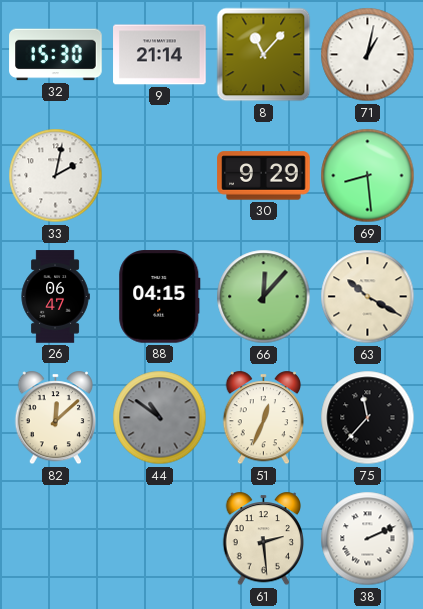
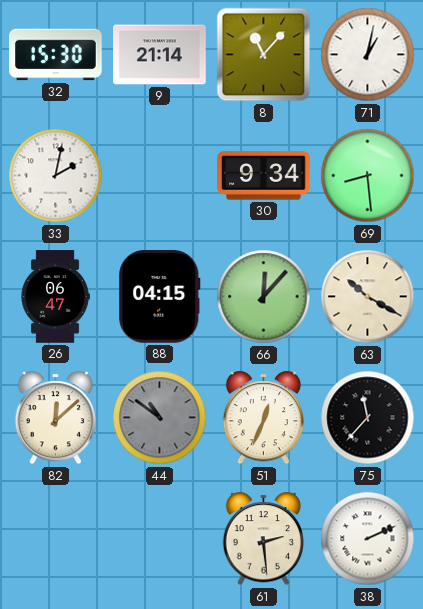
30: 9:29 -> 9:34 (264, 176)
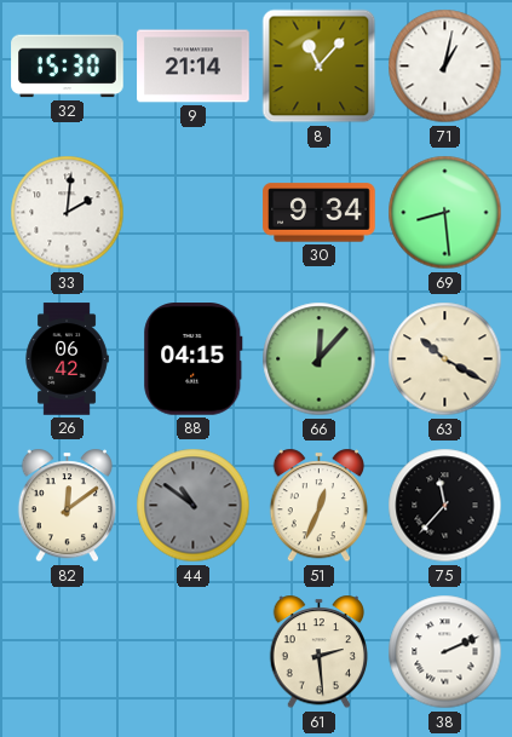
33: 2:02 -> 2:01 (68, 213)
26: 06:47 -> 06:42 (67, 359)
82: 12:08 -> 12:09 (68, 506)
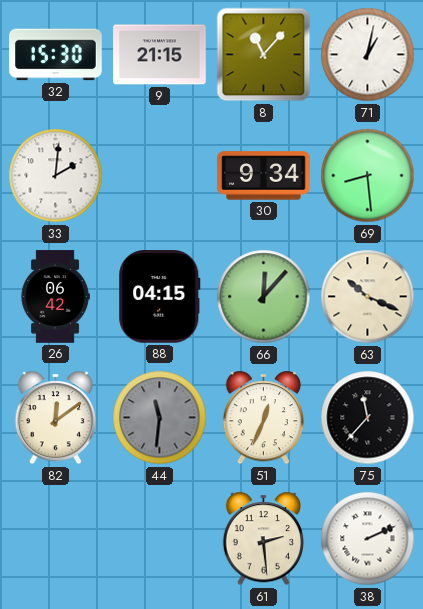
9: 21:14 -> 21:15 (160, 55)
63: 10:20 -> 10:19 (368, 297)
44: 10:51 -> 11:31 (160, 418)
